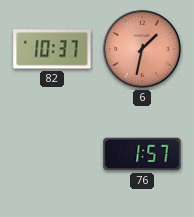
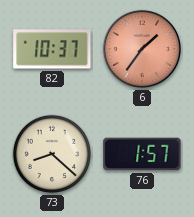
6: 1:32 -> 1:36 (142, 49)
73: none -> 8:22 (52, 154)
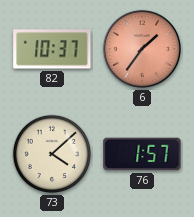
73: 8:22 -> 4:08 (52, 154)
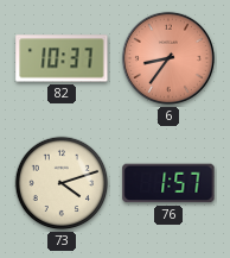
6: 1:36 -> 8:36 (168, 58)
73: 4:08 -> 4:12 (62, 183)
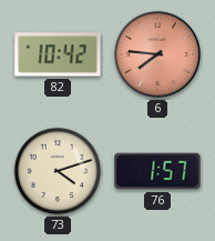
82: 10:37 -> 10:42 (58, 54)
6: 8:36 -> 7:46 (157, 54)
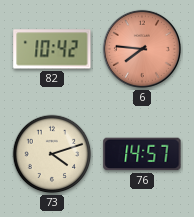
76: 1:57 -> 14:57 (142, 154)
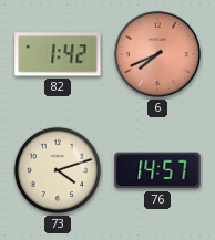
82: 10:42 -> 1:42 (58, 54)
6: 7:46 -> 7:41 (157, 54)
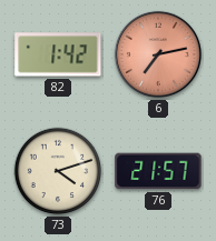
6: 7:41 -> 7:13 (158, 54)
76: 14:57 -> 21:57 (158, 171)
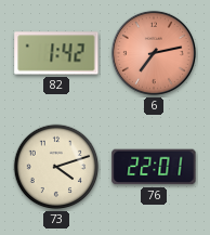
76: 21:57 -> 22:01 (154, 167)
